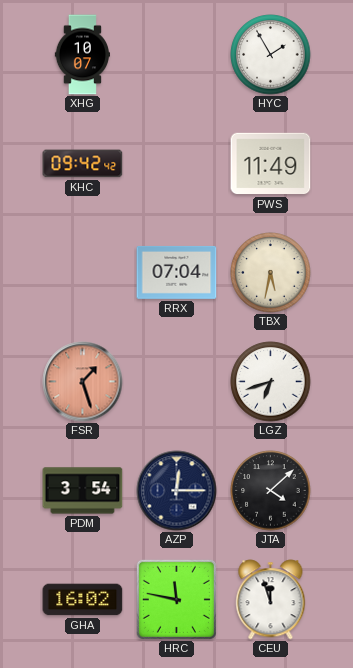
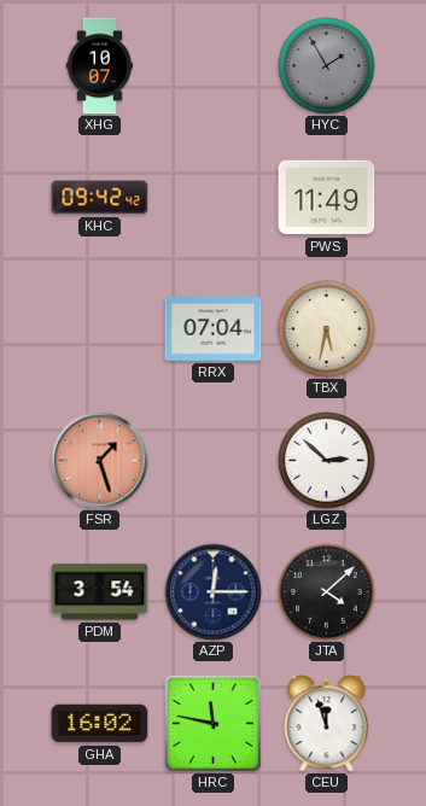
HYC dial: white -> grey (327, 66)
LGZ: 6:42 -> 2:52 (327, 461)
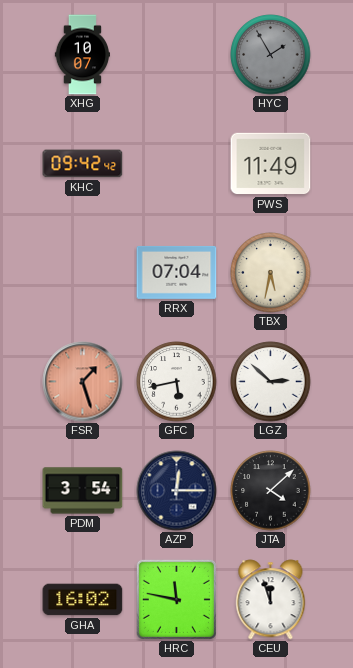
GFC: none -> 5:43 (177, 382)
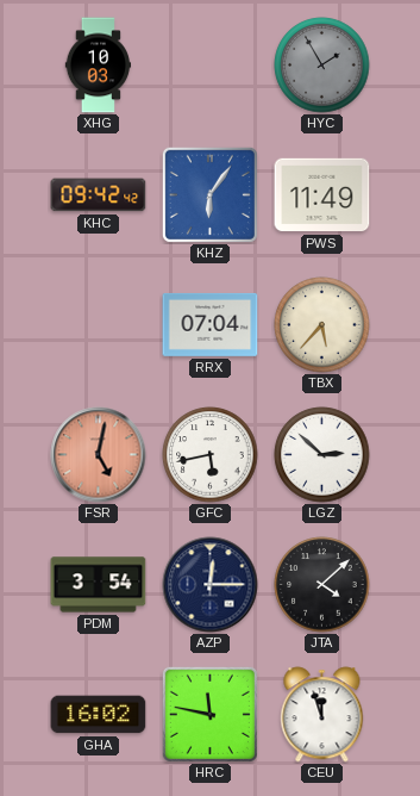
XHG: 10:07 -> 10:03 (98, 66)
KHZ: none -> 6:06 (209, 194)
TBX: 5:32 -> 5:37 (322, 325)
FSR: 1:27 -> 5:02 (99, 455)
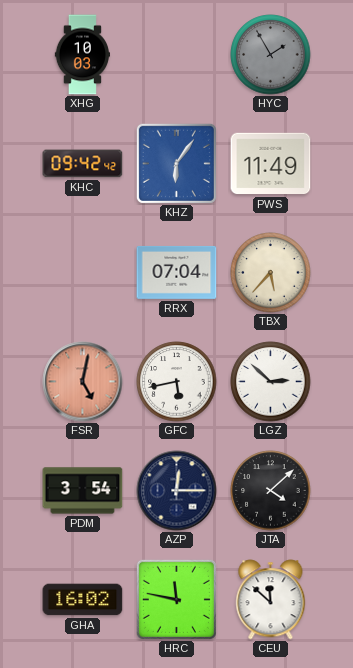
CEU: 11:57 -> 11:52 (271, 600)
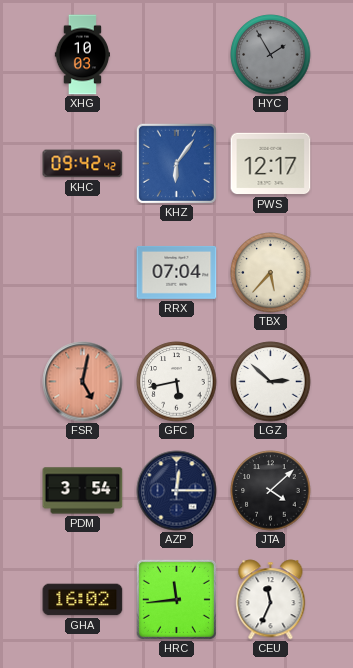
PWS: 11:49 -> 12:17 (271, 164)
HRC: 11:47 -> 11:44 (176, 599)
CEU: 11:52 -> 11:34 (271, 600)
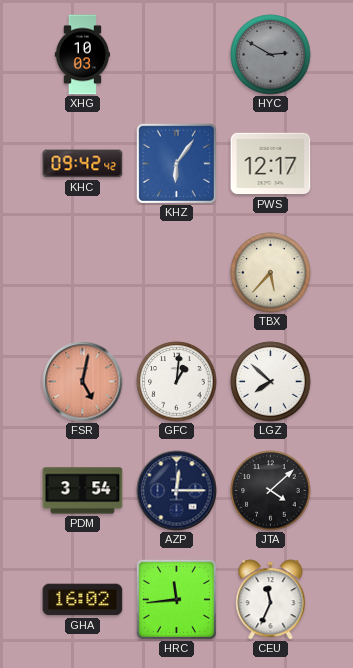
HYC: 1:55 -> 2:50 (271, 55)
RRX: 07:04 -> none (177, 272)
GFC: 5:43 -> 1:01 (177, 382)
LGZ: 2:52 -> 7:52 (271, 382)
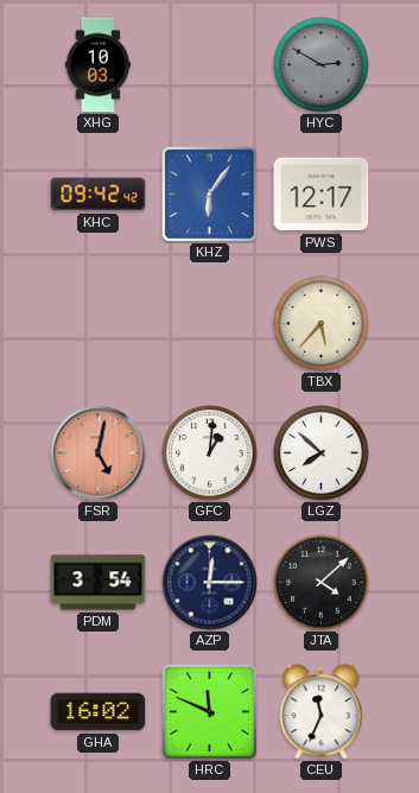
HRC: 11:44 -> 11:49 (209, 711)
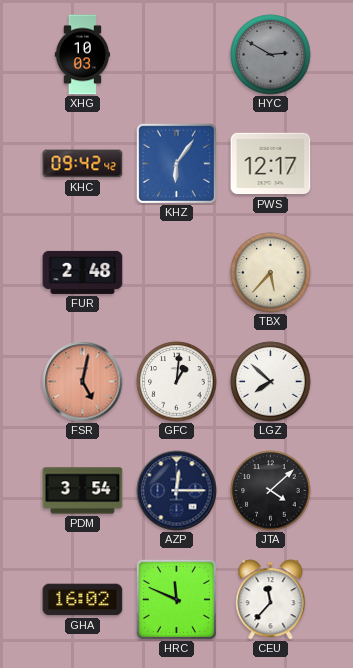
FUR: none -> 2:48 (83, 272)
CEU: 11:34 -> 11:37 (271, 600)
